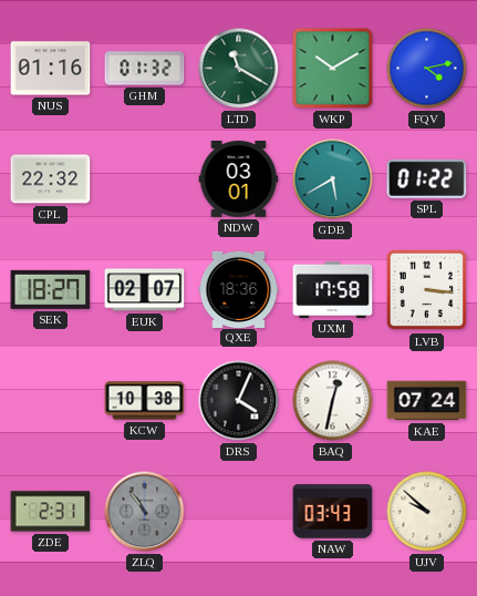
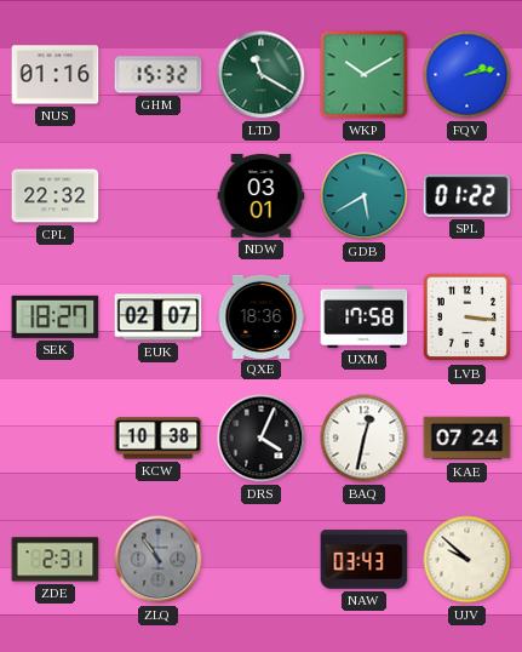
GHM: 01:32 -> 15:32 (159, 75)
FQV: 4:13 -> 2:13 (467, 75)
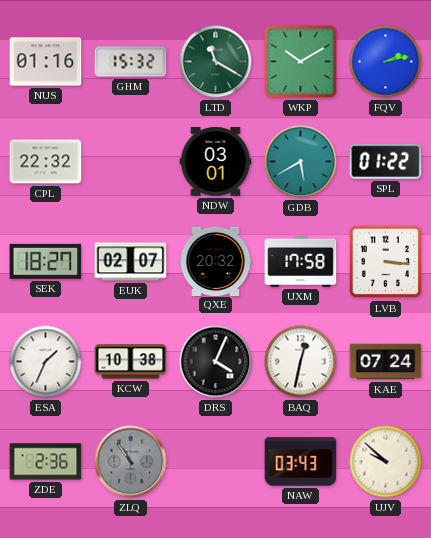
QXE: 18:36 -> 20:32 (216, 261)
ESA: none -> 1:34 (46, 362)
ZDE: 2:31 -> 2:36 (46, 462)
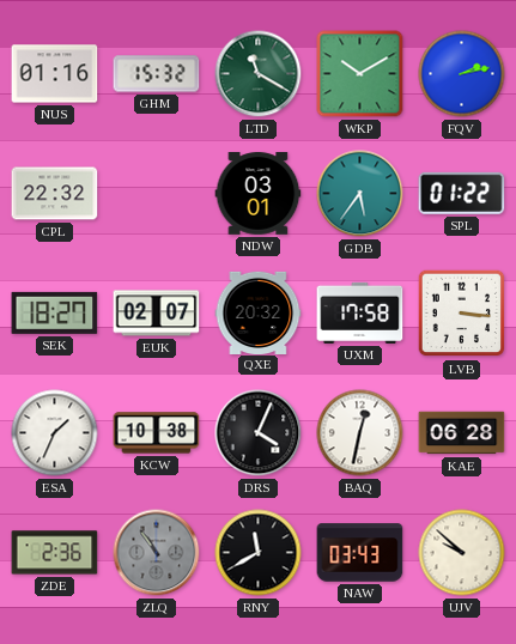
GDB: 5:40 -> 5:36 (360, 194)
KAE: 07:24 -> 06:28 (462, 433)
RNY: none -> 11:40 (259, 553)
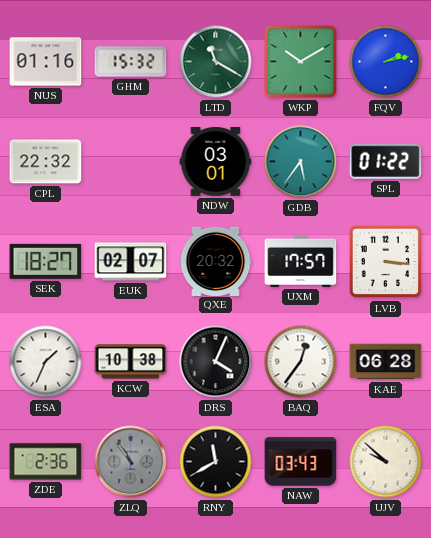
UXM: 17:58 -> 17:57 (301, 261)
BAQ: 12:32 -> 12:36 (301, 362)
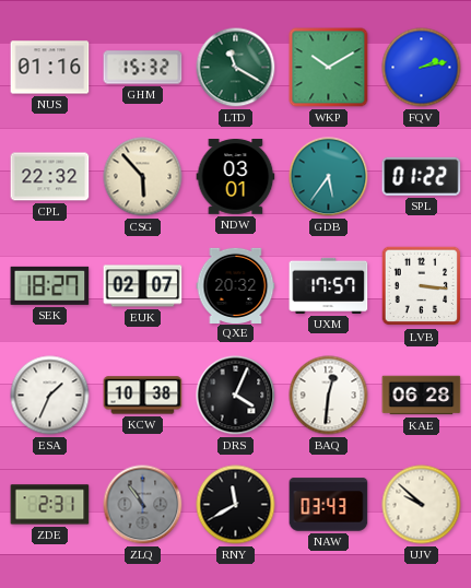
CSG: none -> 5:53 (143, 177)
BAQ: 12:36 -> 12:31 (329, 396)
ZDE: 2:36 -> 2:31 (50, 505)
